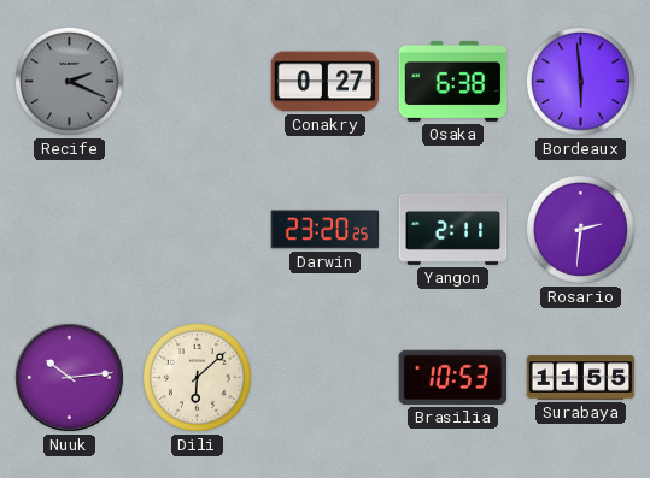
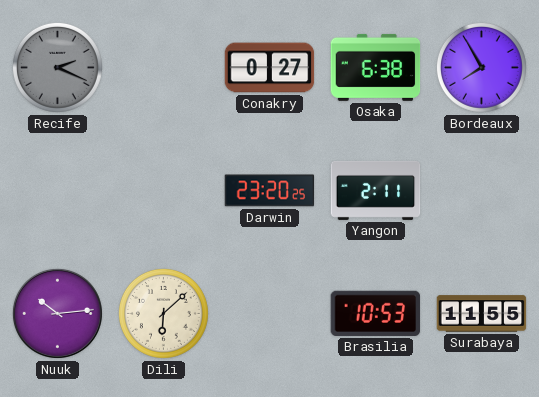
Bordeaux: 5:59 -> 7:55 (481, 67)
Rosario: 2:31 -> none (580, 229)
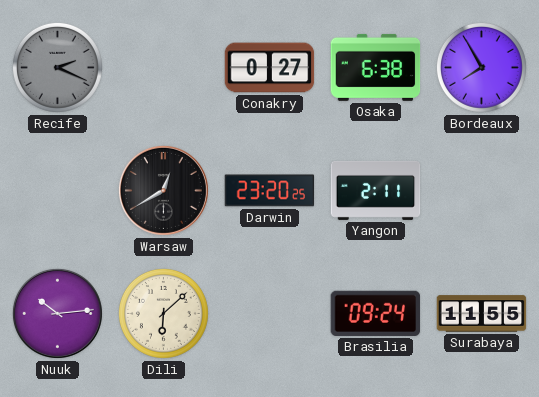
Warsaw: none -> 12:40 (163, 190)
Brasilia: 10:53 -> 09:24 (376, 313)
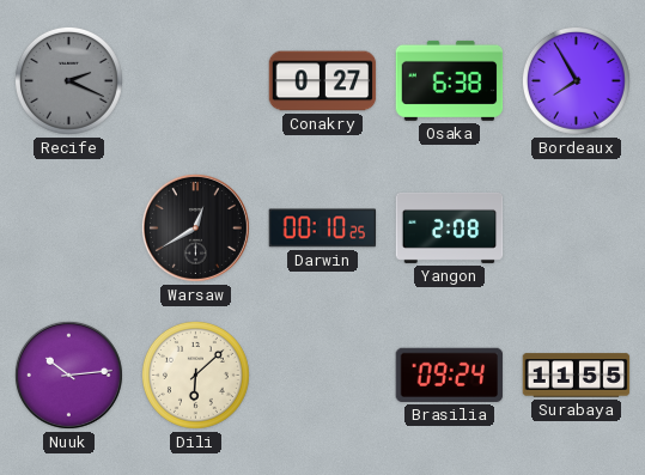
Darwin: 23:20 -> 00:10 (323, 229)
Yangon: 2:11 -> 2:08 (450, 227)
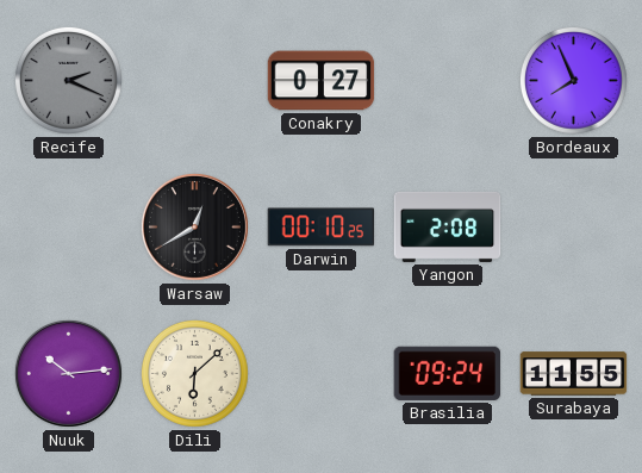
Osaka: 6:38 -> none (450, 80)
Bordeaux: 7:55 -> 7:56 (573, 80)
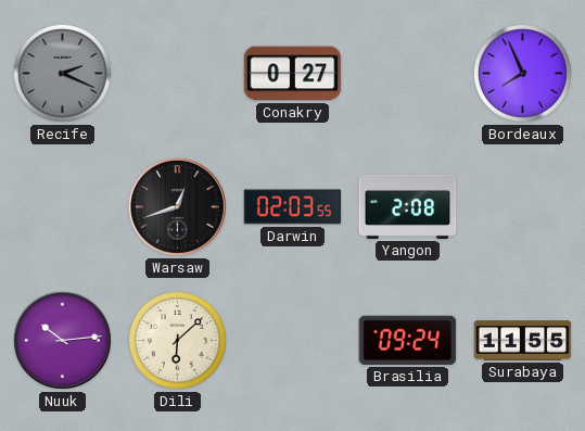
Warsaw: 12:40 -> 12:42 (177, 206)
Darwin: 00:10 -> 02:03 (293, 207)
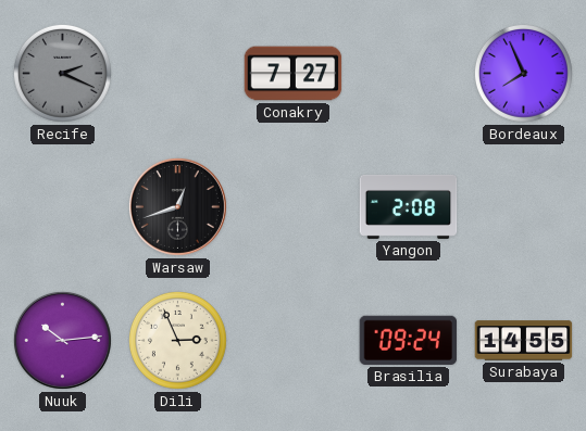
Conakry: 0:27 -> 7:27 (294, 74)
Darwin: 02:03 -> none (293, 207)
Dili: 6:08 -> 2:56 (177, 340)
Surabaya: 11:55 -> 14:55 (524, 341)
